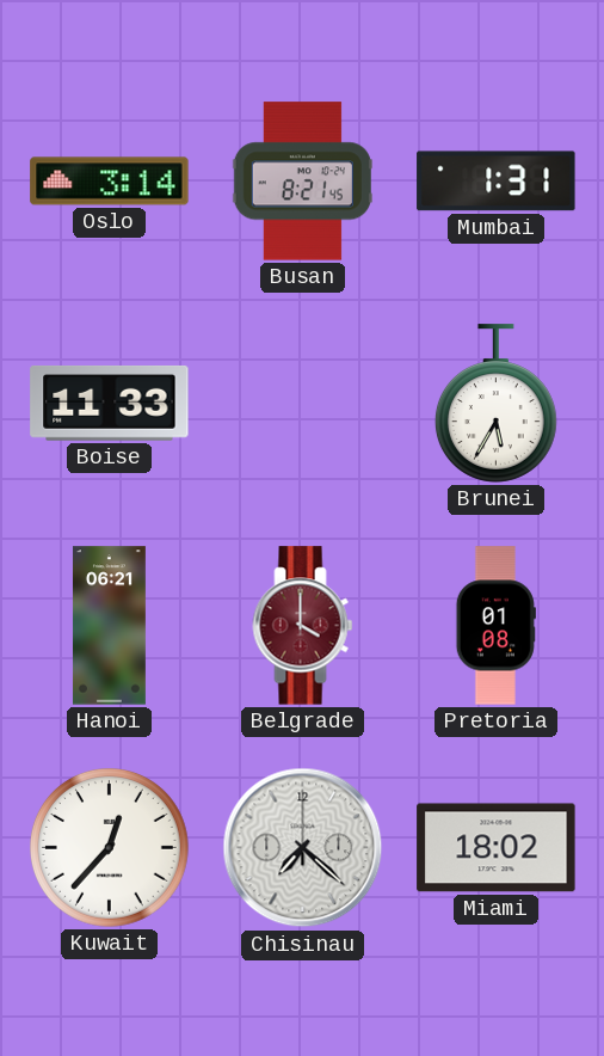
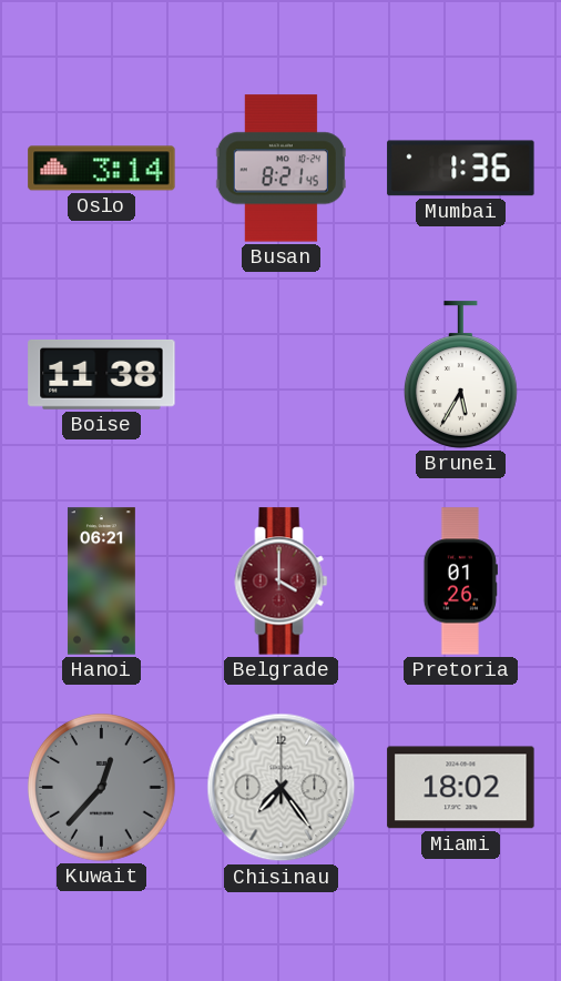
Mumbai: 1:31 -> 1:36 (461, 169)
Boise: 11:33 -> 11:38 (102, 375)
Pretoria: 01:08 -> 01:26 (460, 581)
Kuwait dial: white -> grey (102, 788)
Chisinau: 7:22 -> 7:24 (282, 788)
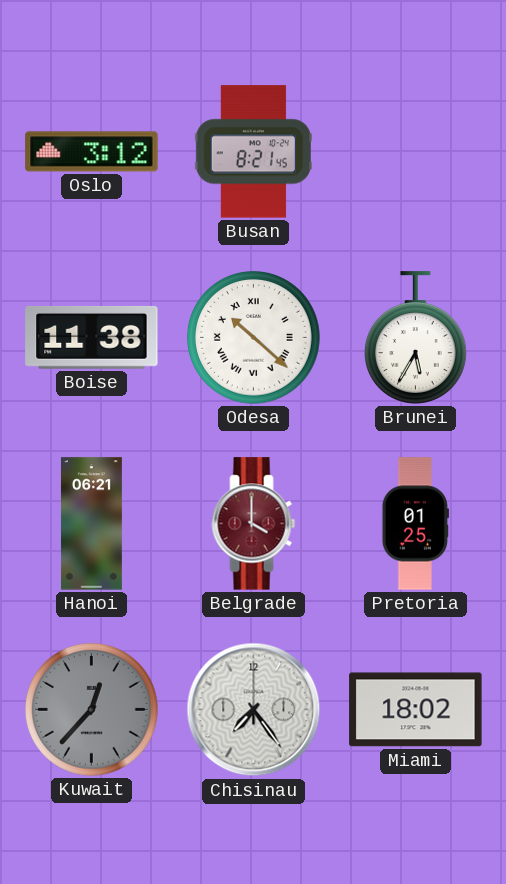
Oslo: 3:14 -> 3:12 (92, 152)
Mumbai: 1:36 -> none (461, 169)
Odesa: none -> 10:22 (254, 338)
Pretoria: 01:26 -> 01:25 (415, 524)
